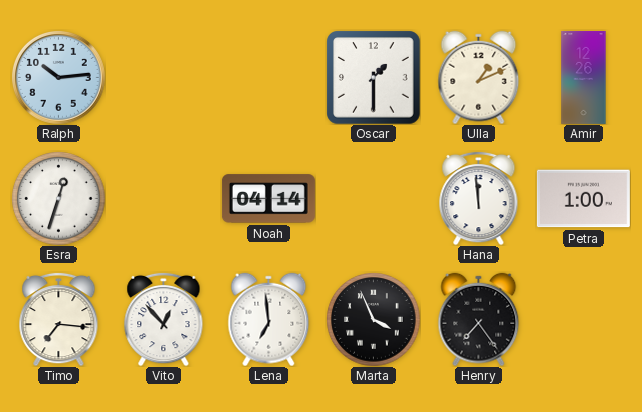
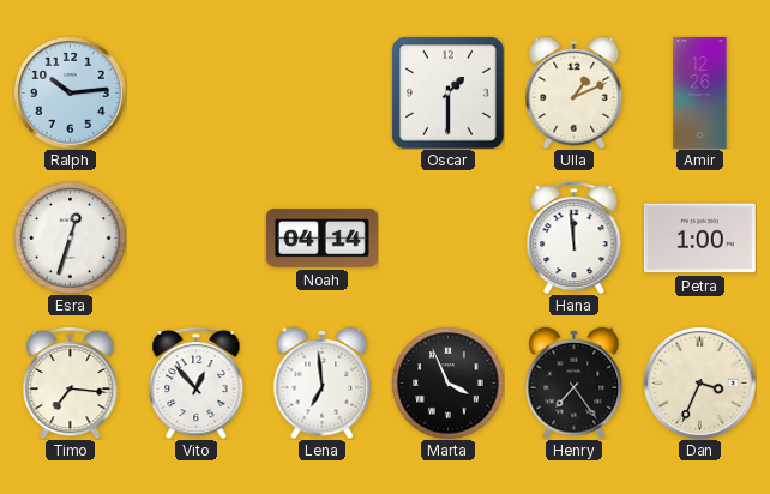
Dan: none -> 3:34 (700, 384)
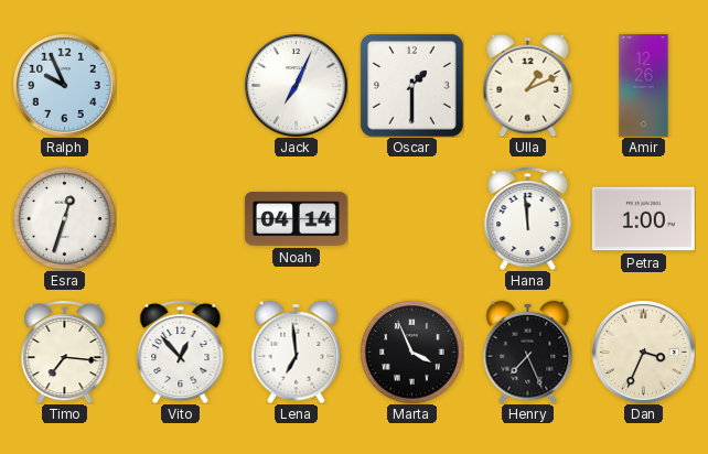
Ralph: 10:14 -> 9:56 (65, 86)
Jack: none -> 7:04 (297, 86)
Henry: 7:24 -> 7:26 (528, 352)
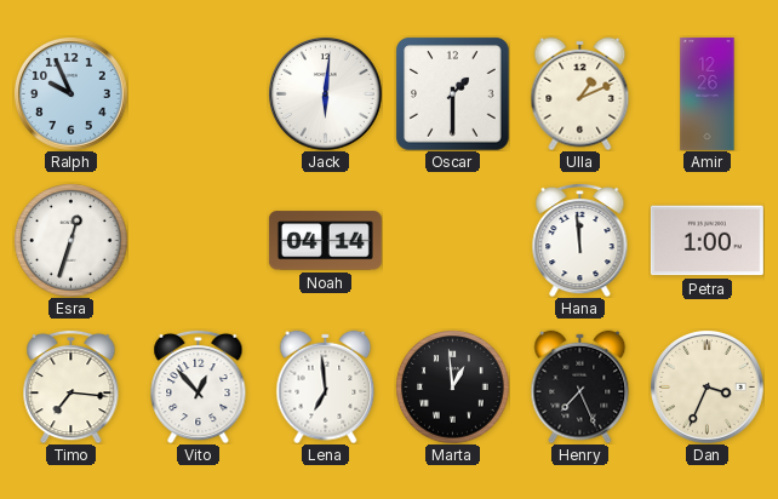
Jack: 7:04 -> 6:01 (326, 94)
Marta: 3:56 -> 12:59 (452, 386)
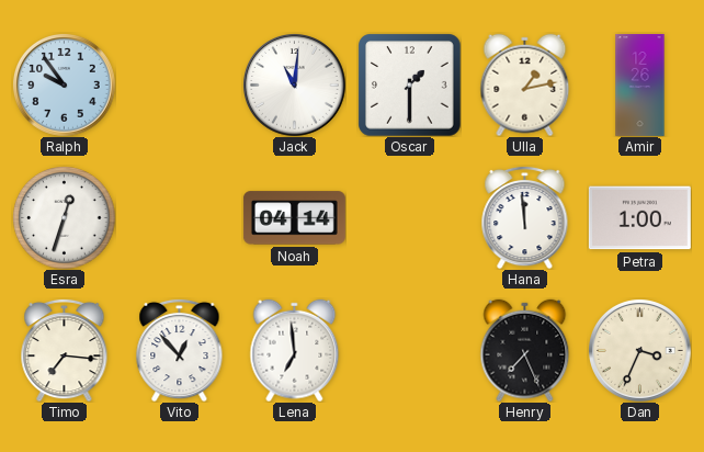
Ralph: 9:56 -> 9:54 (65, 86)
Jack: 6:01 -> 11:01 (295, 86)
Ulla: 1:11 -> 1:13 (525, 84)
Marta: 12:59 -> none (452, 386)
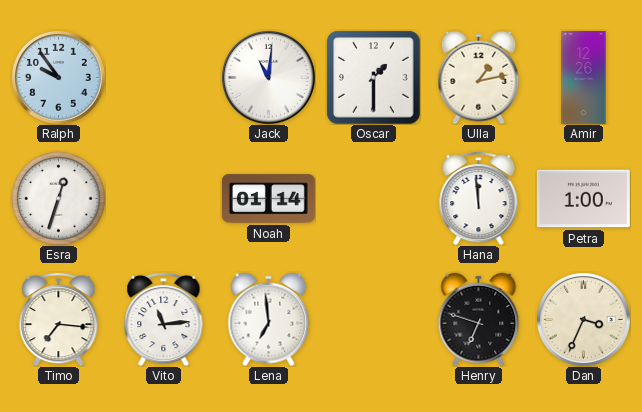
Noah: 04:14 -> 01:14 (268, 199)
Vito: 12:53 -> 11:14 (164, 319)
Henry: 7:26 -> 6:48 (479, 319)
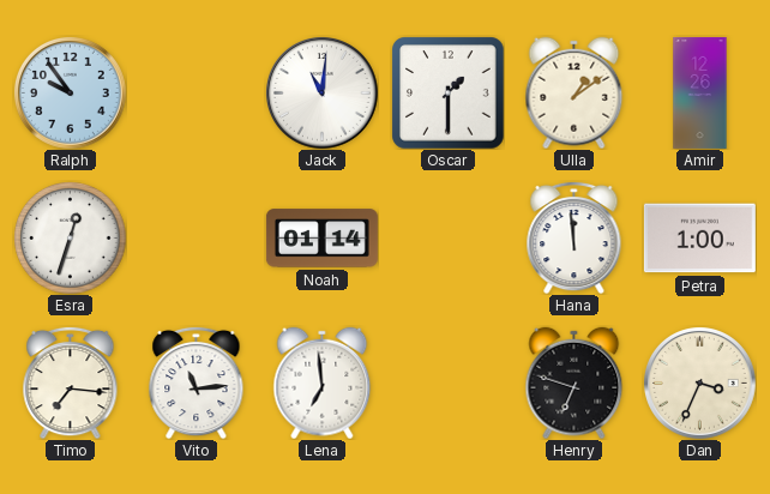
Ulla: 1:13 -> 1:09 (575, 92)
